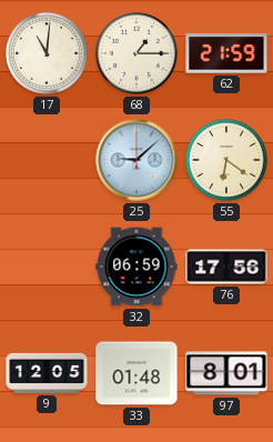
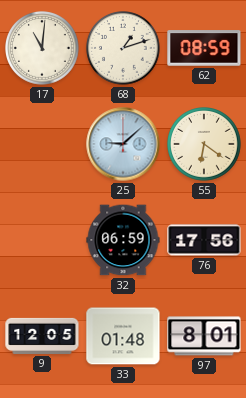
68: 1:15 -> 1:12 (124, 49)
62: 21:59 -> 08:59 (204, 48)
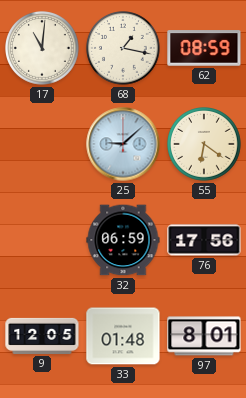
68: 1:12 -> 1:17 (124, 49)
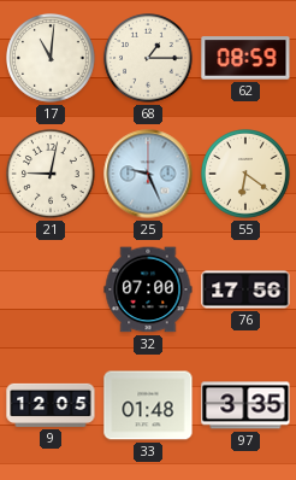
68: 1:17 -> 1:15 (149, 59)
21: none -> 9:02 (52, 175)
25: 9:08 -> 9:26 (148, 174)
32: 06:59 -> 07:00 (148, 289)
97: 8:01 -> 3:35 (245, 405)
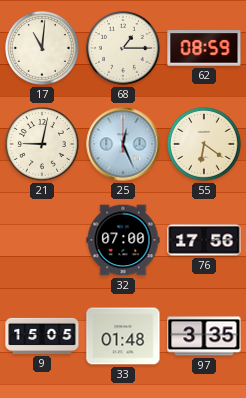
25: 9:26 -> 12:26 (123, 144)
9: 12:05 -> 15:05 (42, 336)
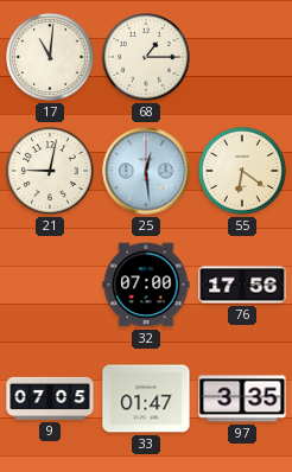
62: 08:59 -> none (204, 48)
25: 12:26 -> 12:29 (146, 171)
9: 15:05 -> 07:05 (50, 398)
33: 01:48 -> 01:47 (146, 398)
